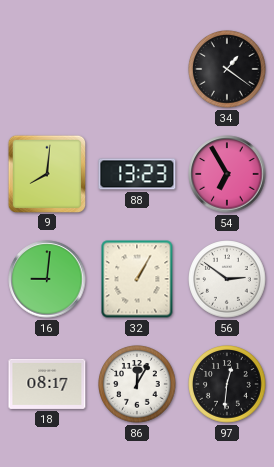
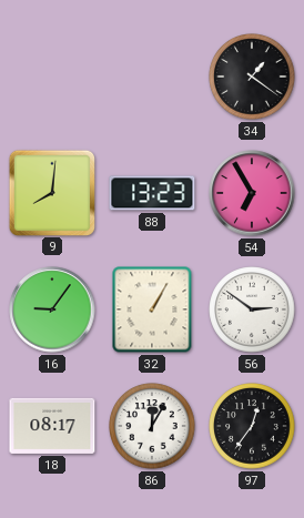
16: 9:01 -> 9:06 (52, 309)
97: 12:31 -> 12:36 (252, 426)
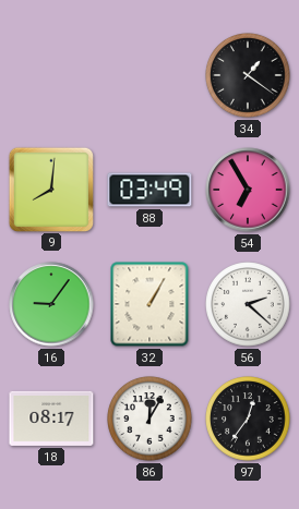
88: 13:23 -> 03:49 (149, 190)
56: 2:51 -> 2:22 (248, 304)
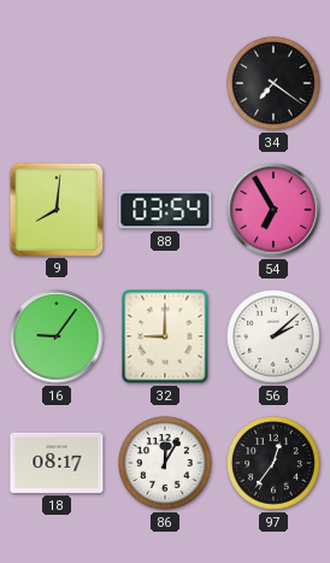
34: 1:21 -> 7:21 (273, 83)
88: 03:49 -> 03:54 (165, 210)
32: 1:05 -> 9:00 (165, 336)
56: 2:22 -> 2:08 (273, 336)
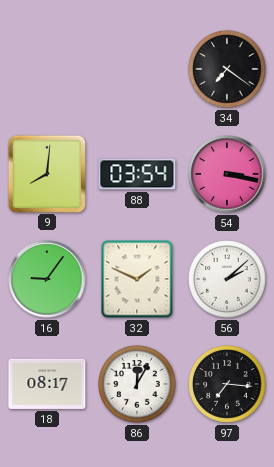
54: 6:55 -> 3:17 (227, 174)
32: 9:00 -> 1:49 (137, 279)
97: 12:36 -> 7:16 (227, 384)
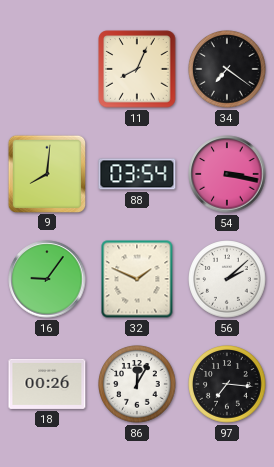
11: none -> 8:04 (137, 69)
18: 08:17 -> 00:26 (47, 384)
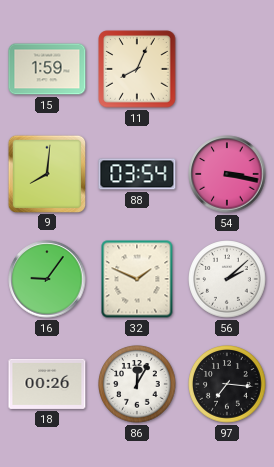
15: none -> 1:59 (47, 69)
34: 7:21 -> none (227, 69)
